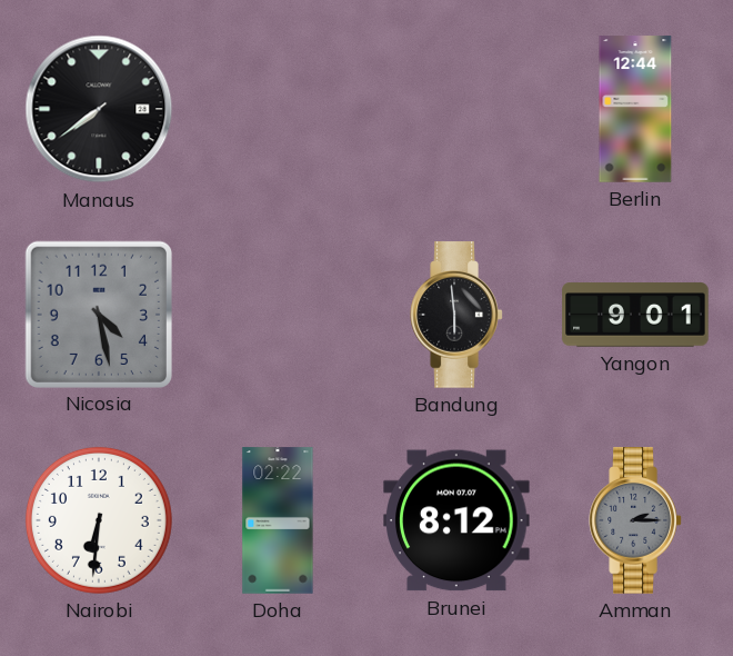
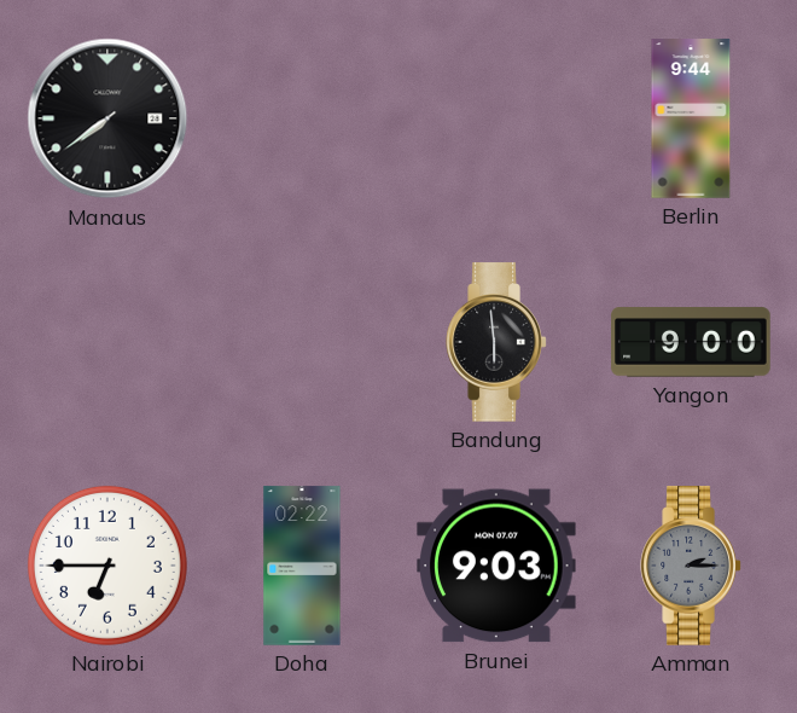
Berlin: 12:44 -> 9:44 (691, 118)
Nicosia: 4:28 -> none (98, 314)
Yangon: 9:01 -> 9:00 (691, 342)
Nairobi: 6:31 -> 6:45 (107, 566)
Brunei: 8:12 -> 9:03 (496, 566)
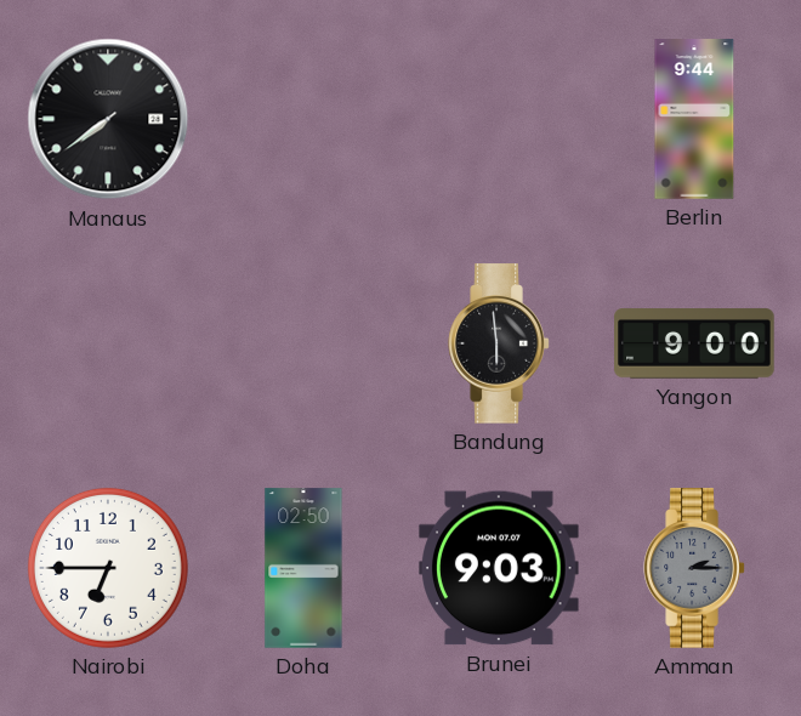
Doha: 02:22 -> 02:50 (303, 568)
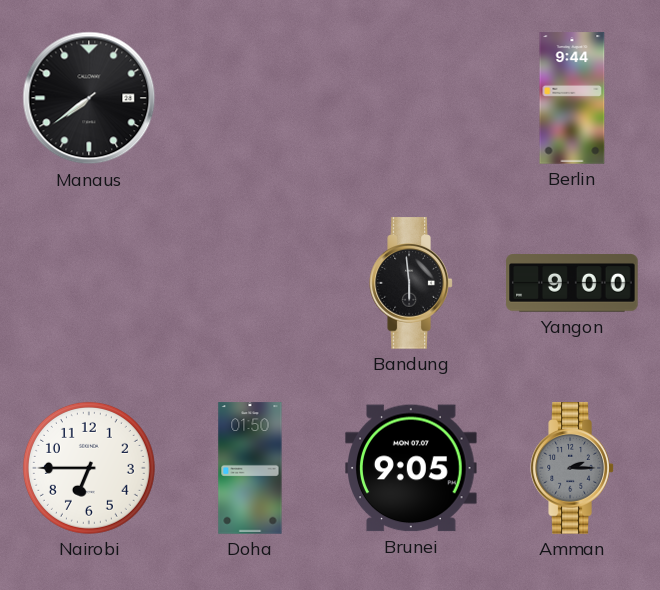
Doha: 02:50 -> 01:50 (250, 468)
Brunei: 9:03 -> 9:05 (411, 468)
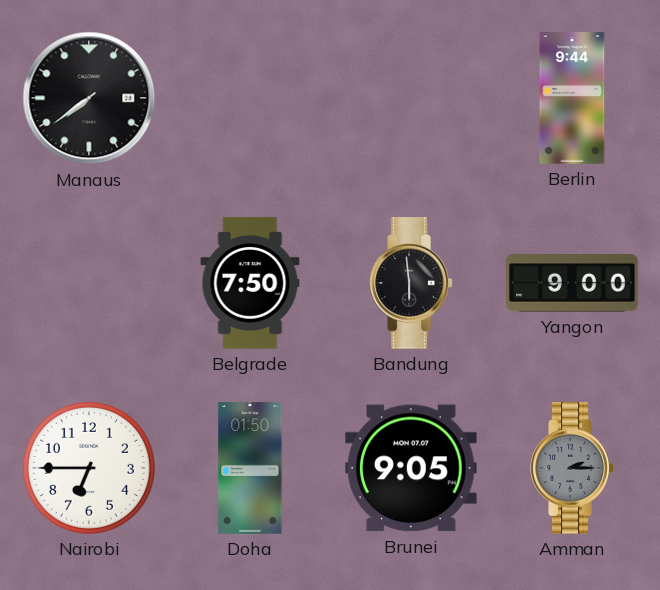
Belgrade: none -> 7:50 (250, 283)
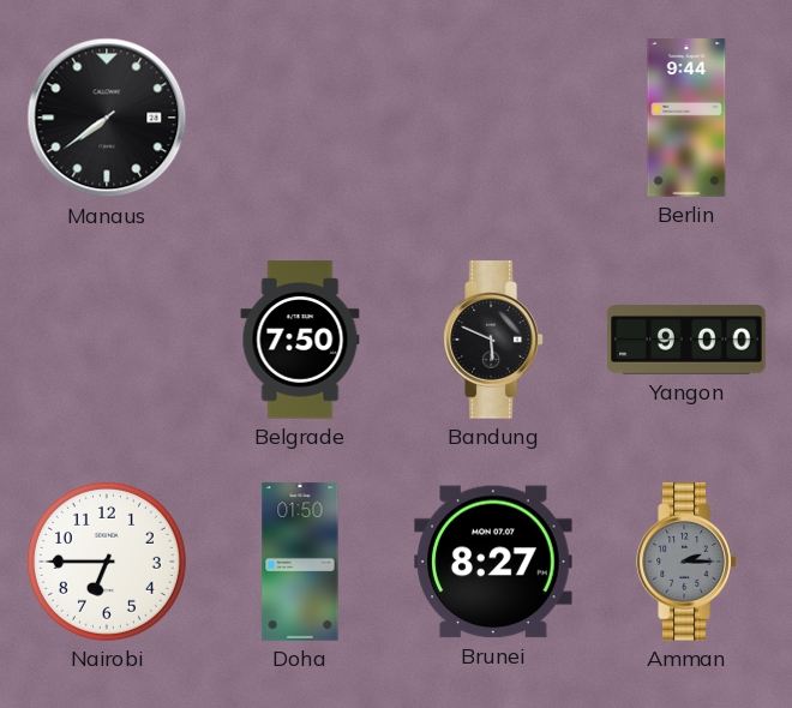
Bandung: 5:59 -> 5:49 (493, 340)
Brunei: 9:05 -> 8:27 (493, 562)
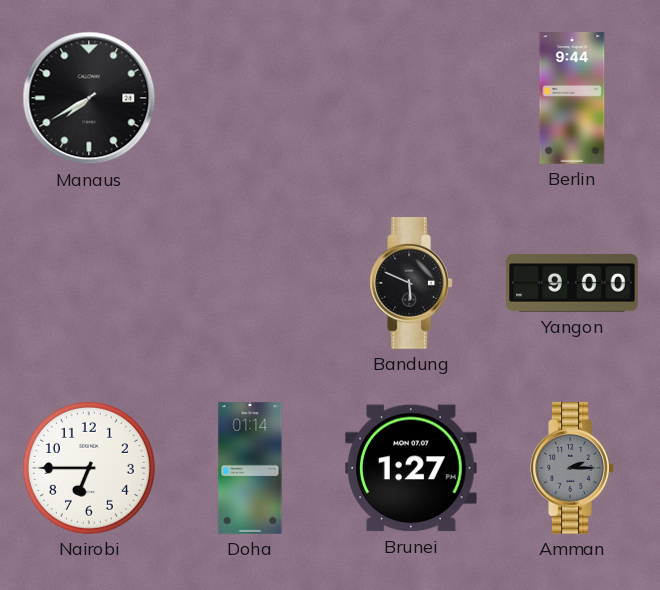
Manaus: 7:39 -> 7:40 (89, 98)
Belgrade: 7:50 -> none (300, 340)
Doha: 01:50 -> 01:14 (250, 468)
Brunei: 8:27 -> 1:27 (411, 468)
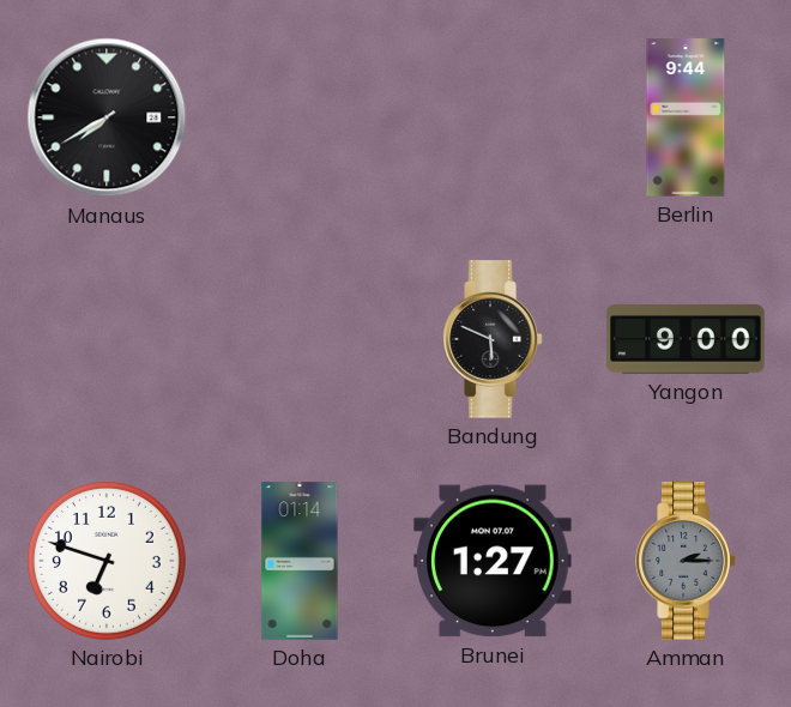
Nairobi: 6:45 -> 6:48 (107, 561)
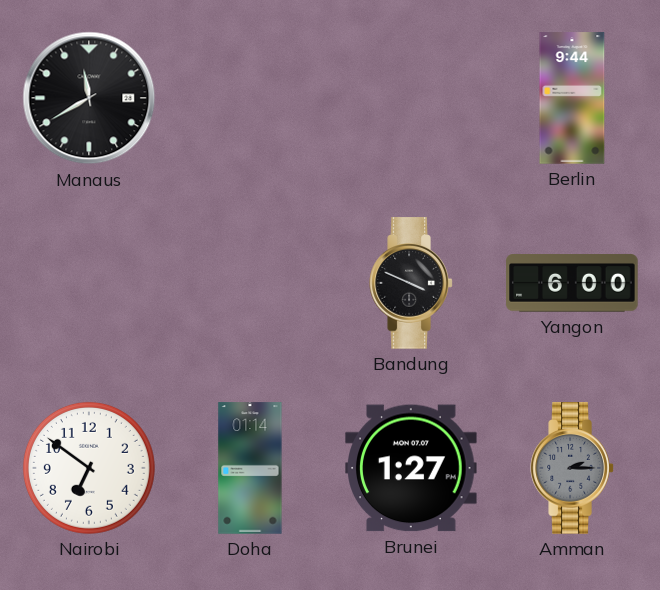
Manaus: 7:40 -> 11:40 (89, 98)
Bandung: 5:49 -> 3:49 (411, 283)
Yangon: 9:00 -> 6:00 (572, 283)
Nairobi: 6:48 -> 6:51 (89, 468)
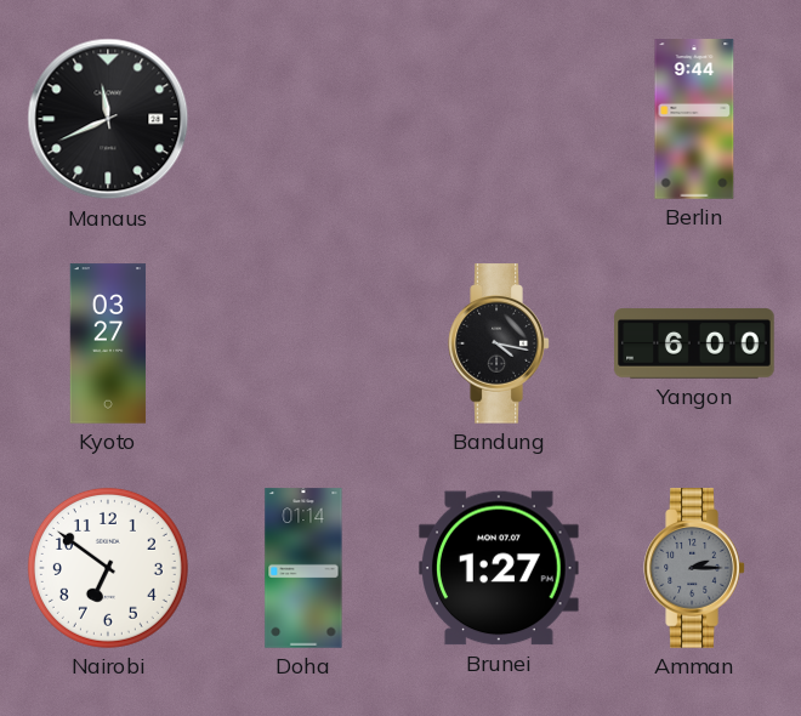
Manaus: 11:40 -> 11:41 (108, 119)
Kyoto: none -> 03:27 (108, 343)
Bandung: 3:49 -> 4:17 (499, 343)
